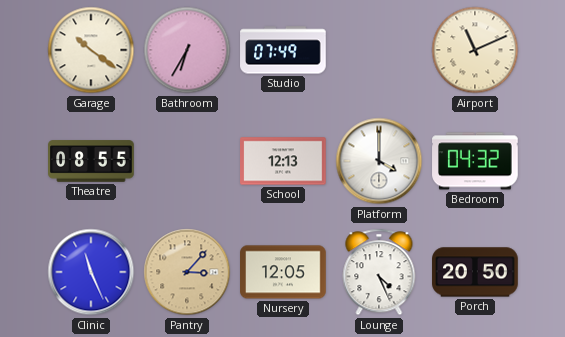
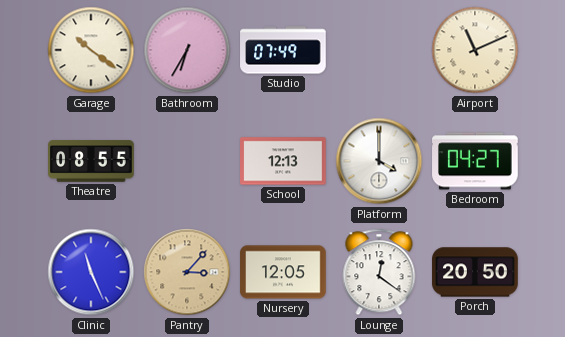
Bedroom: 04:32 -> 04:27 (475, 161)
Lounge: 4:26 -> 12:21 (379, 272)
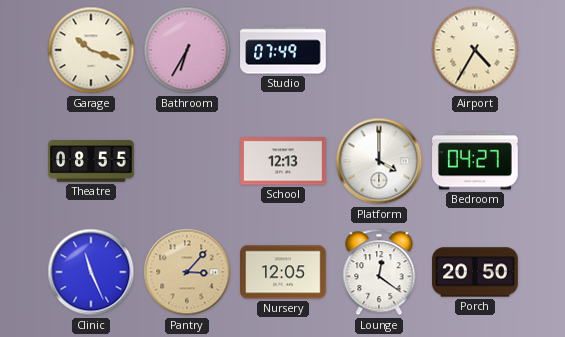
Garage: 10:21 -> 10:18 (91, 50)
Airport: 11:11 -> 4:35 (475, 50)
